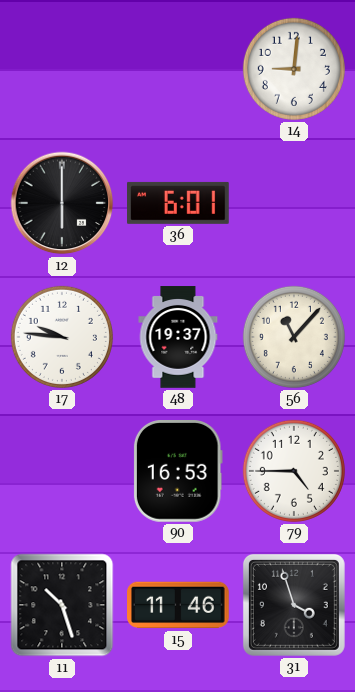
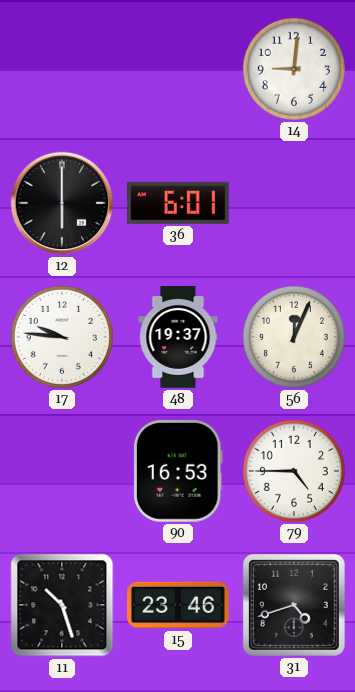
56: 11:07 -> 12:04 (294, 337)
15: 11:46 -> 23:46 (179, 605)
31: 3:57 -> 4:42 (294, 605)
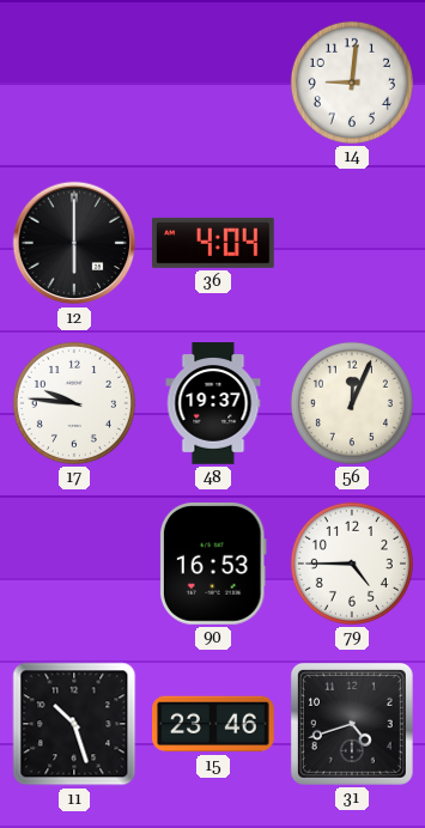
36: 6:01 -> 4:04 (214, 243)
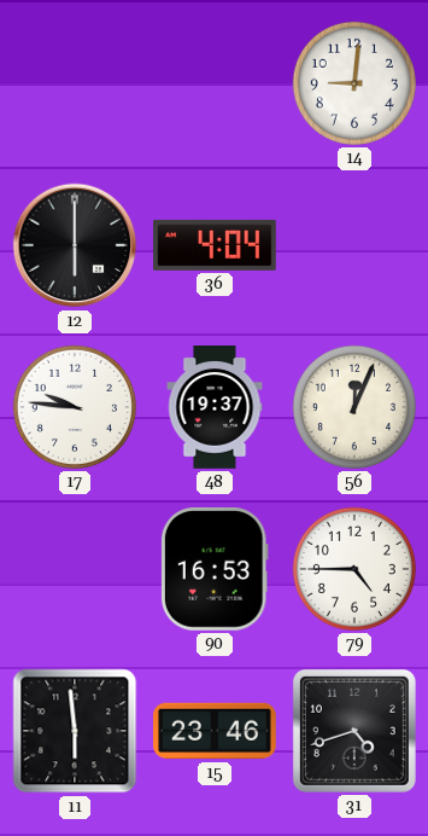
11: 10:27 -> 5:59 (75, 731)
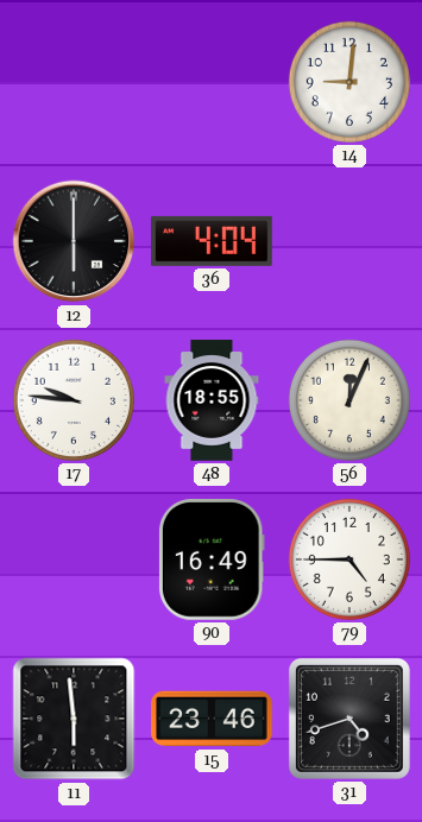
48: 19:37 -> 18:55 (212, 400)
90: 16:53 -> 16:49 (212, 561)
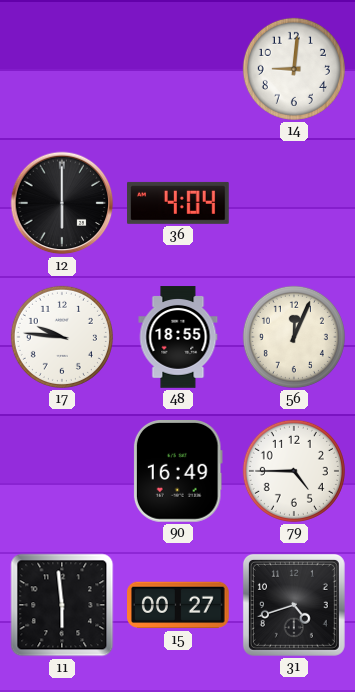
15: 23:46 -> 00:27 (179, 605)
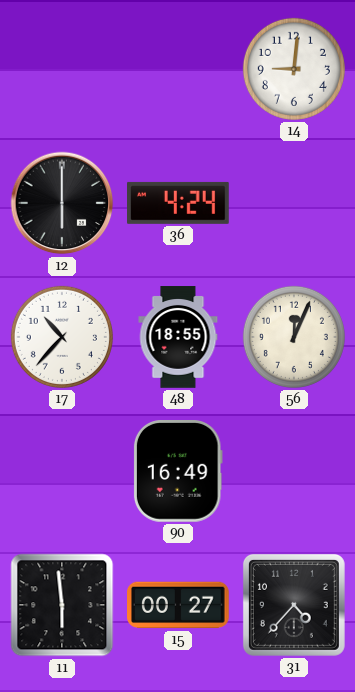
36: 4:04 -> 4:24 (179, 203)
17: 9:46 -> 10:37 (62, 337)
79: 4:45 -> none (294, 471)
31: 4:42 -> 4:37 (294, 605)
